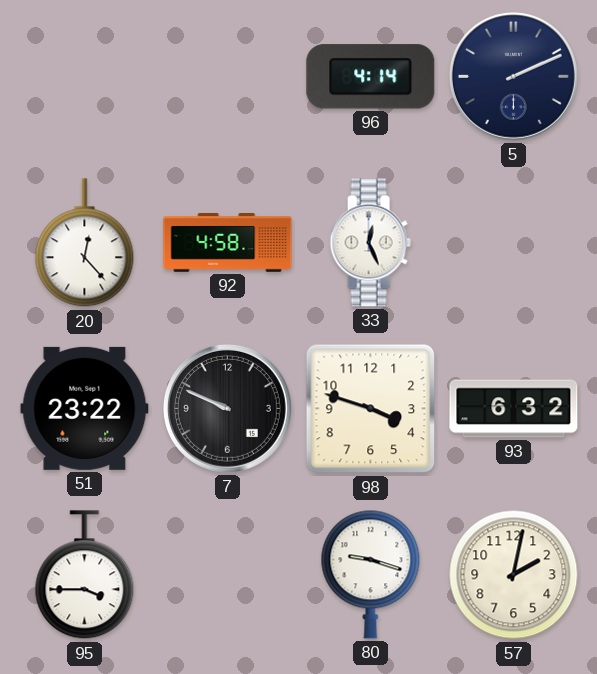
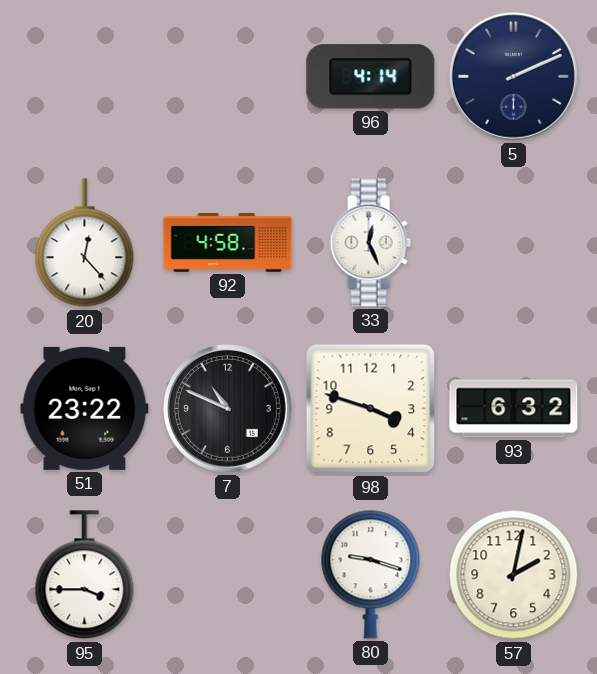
7: 9:49 -> 10:49 (227, 408)
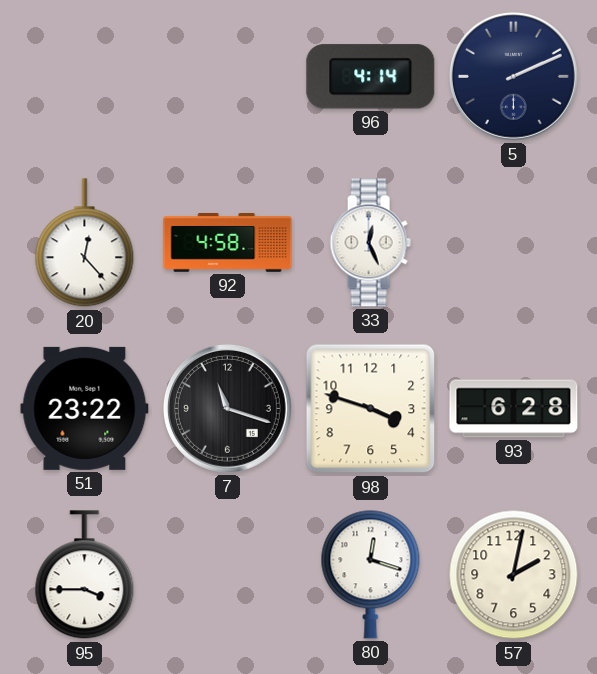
7: 10:49 -> 11:18 (227, 408)
93: 6:32 -> 6:28 (514, 409)
80: 9:18 -> 12:18 (371, 574)
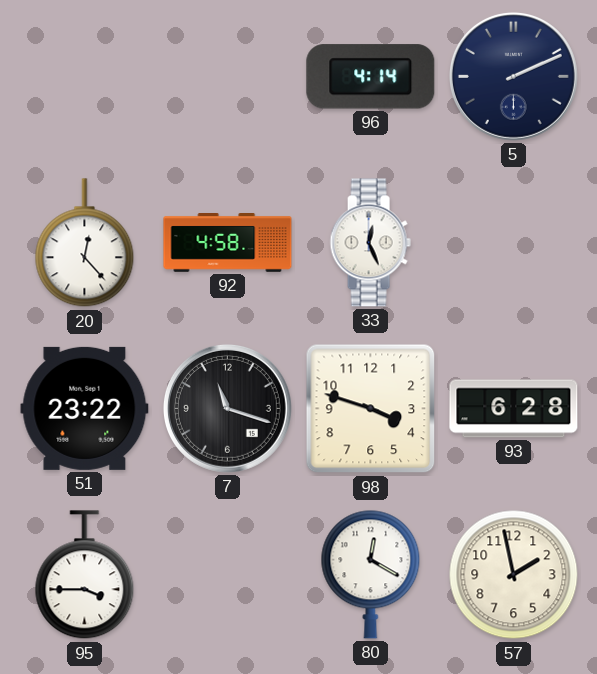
80: 12:18 -> 12:20 (371, 574)
57: 2:02 -> 1:58 (514, 575)
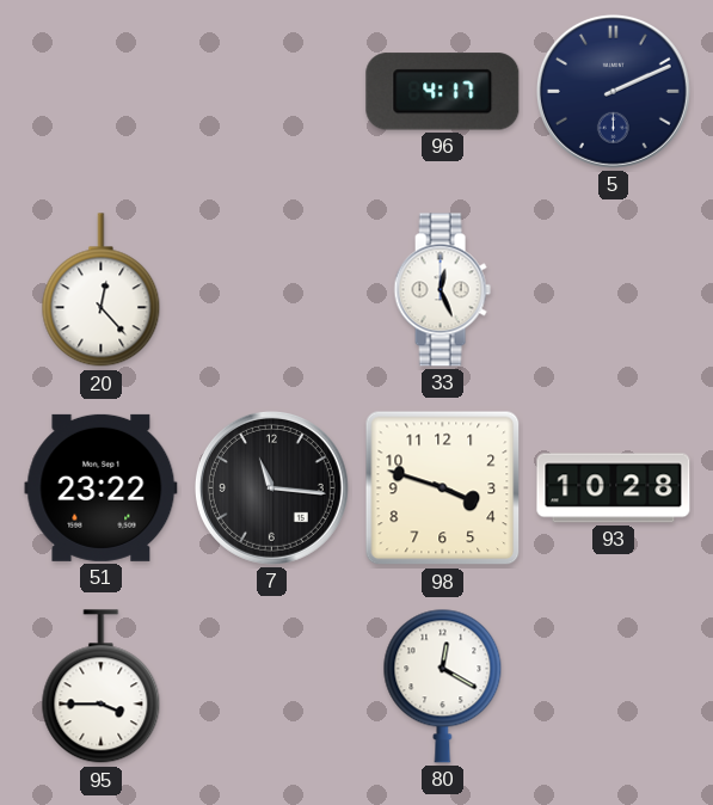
96: 4:14 -> 4:17 (443, 92)
92: 4:58 -> none (228, 243)
7: 11:18 -> 11:16 (271, 487)
93: 6:28 -> 10:28 (614, 488)
57: 1:58 -> none (514, 575)
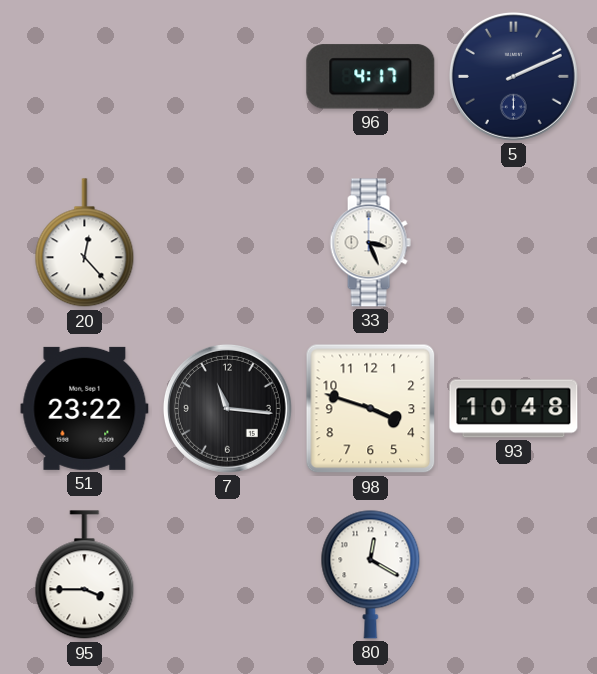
33: 12:26 -> 3:26 (370, 243)
93: 10:28 -> 10:48 (514, 409)
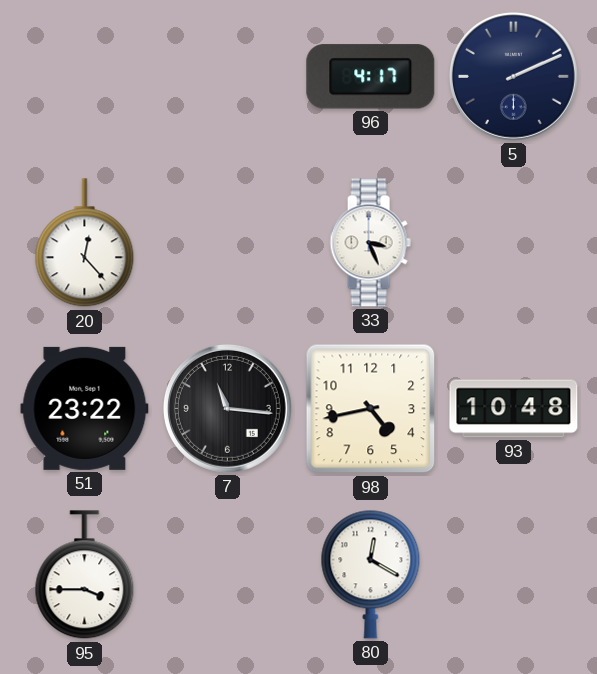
98: 3:48 -> 4:43 (371, 409)
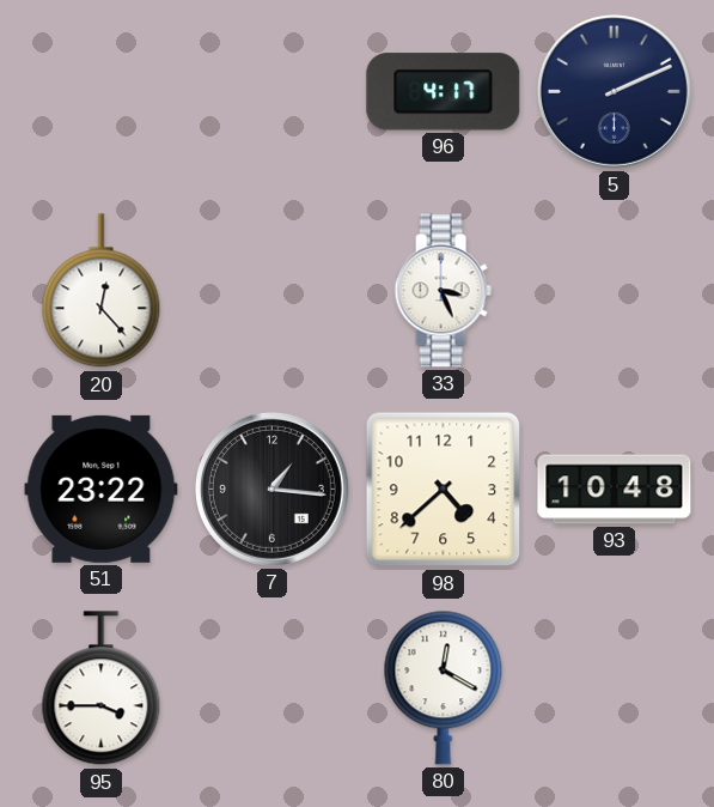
7: 11:16 -> 1:16 (271, 489)
98: 4:43 -> 4:38 (444, 490)
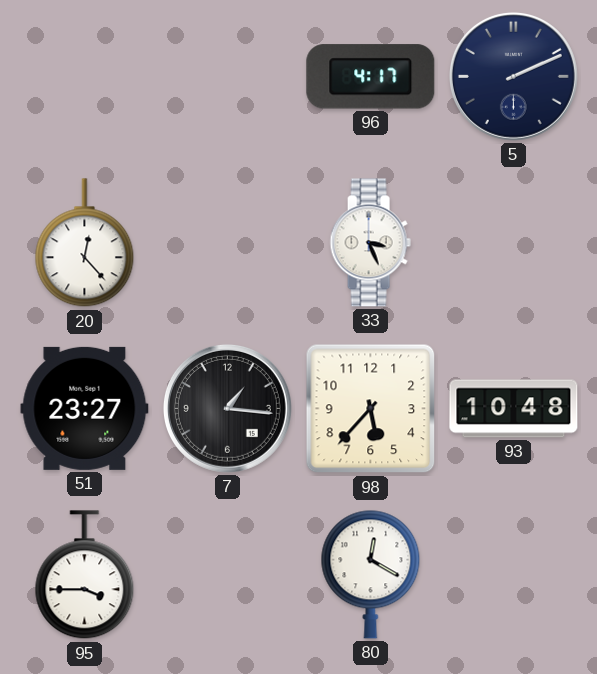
51: 23:22 -> 23:27 (85, 408)
98: 4:38 -> 5:37 (371, 409)
